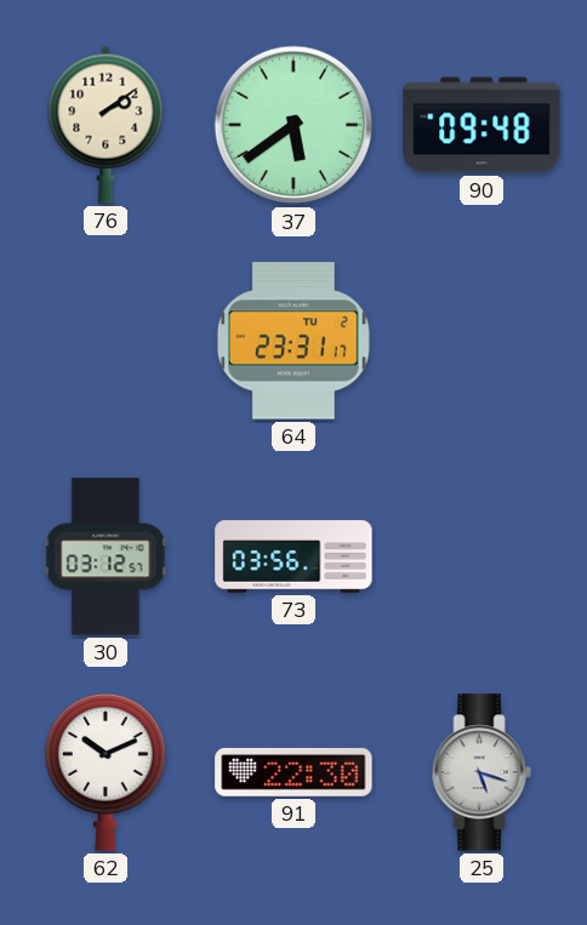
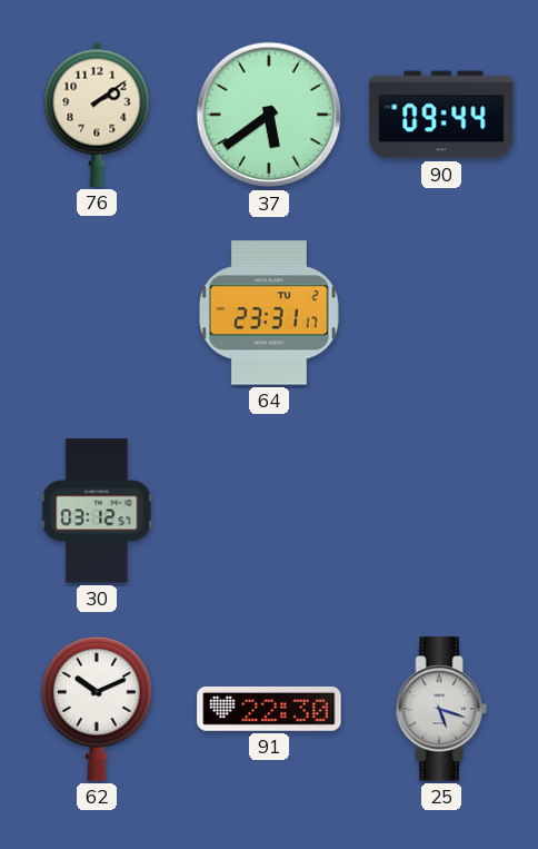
90: 09:48 -> 09:44 (441, 115)
73: 03:56 -> none (293, 556)
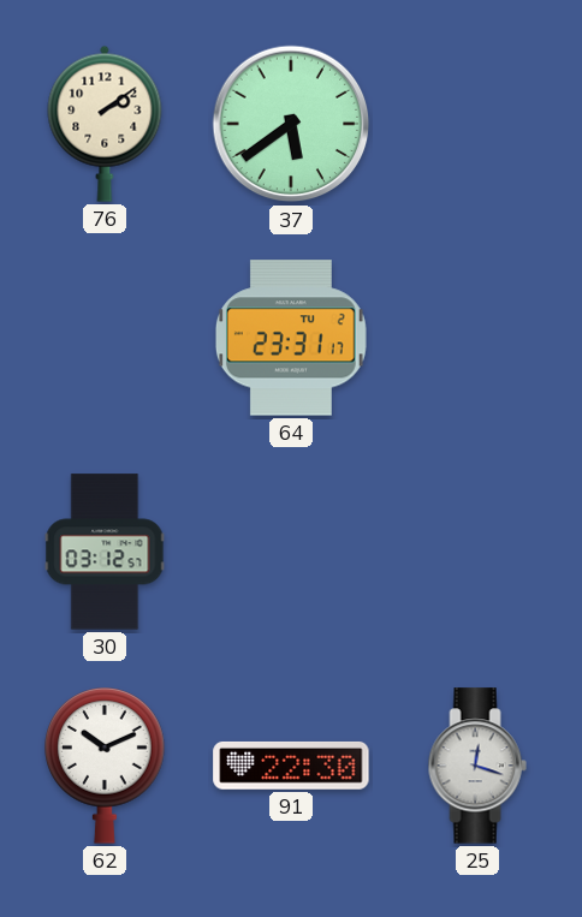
90: 09:44 -> none (441, 115)
25: 5:18 -> 12:18 (477, 766)
